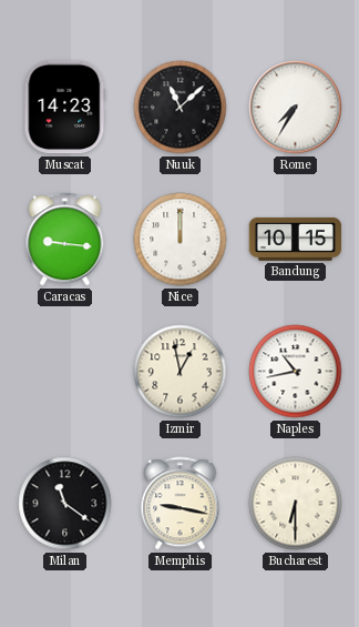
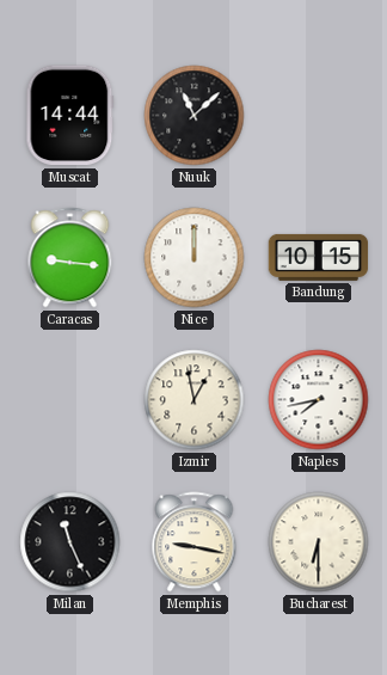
Muscat: 14:23 -> 14:44 (70, 116)
Rome: 7:35 -> none (296, 108)
Naples: 10:43 -> 7:43 (319, 400)
Milan: 11:21 -> 11:26 (70, 542)
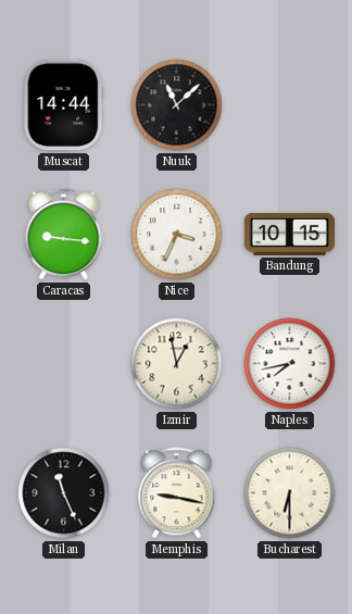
Nice: 12:00 -> 3:34 (177, 235)
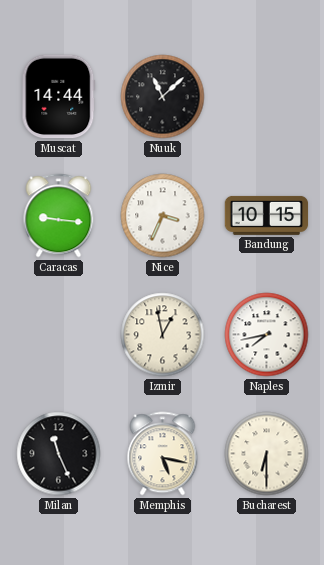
Memphis: 9:17 -> 5:17 (163, 454)
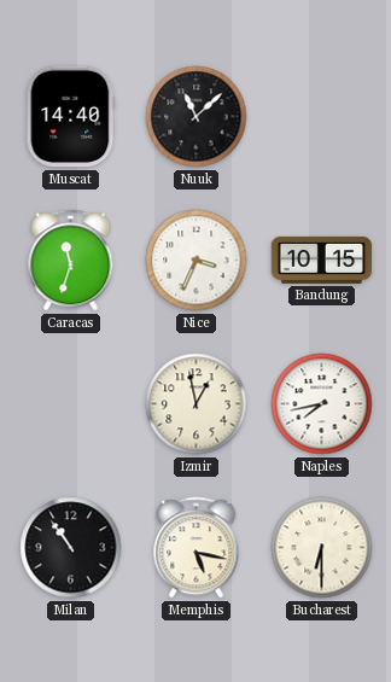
Muscat: 14:44 -> 14:40 (71, 117)
Caracas: 9:16 -> 11:33 (71, 261)
Milan: 11:26 -> 10:54 (71, 548)
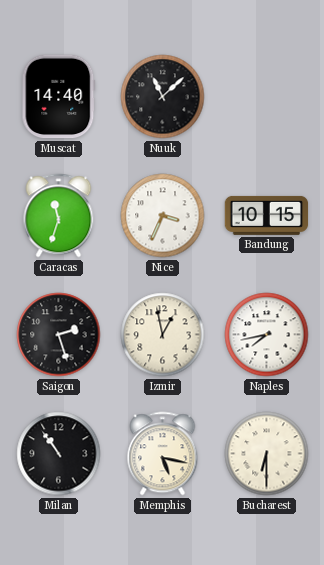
Saigon: none -> 2:27 (59, 335)
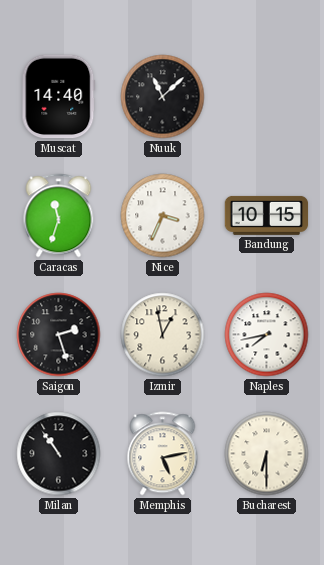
Memphis: 5:17 -> 5:13 (163, 454)
